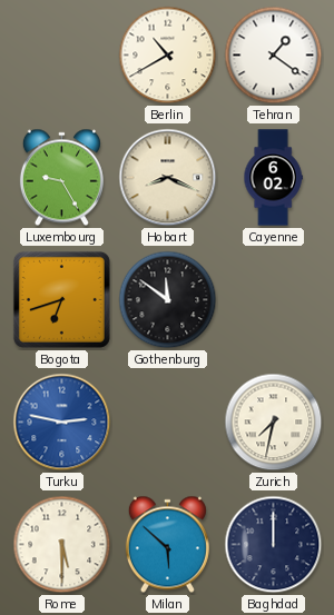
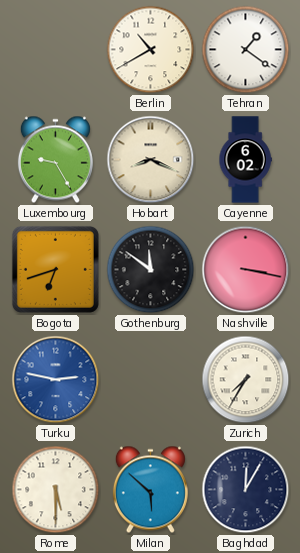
Nashville: none -> 3:17 (246, 270)
Zurich: 7:32 -> 7:35 (246, 380)
Baghdad: 12:00 -> 12:05 (246, 490)
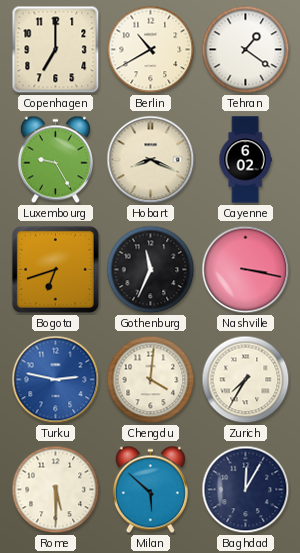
Copenhagen: none -> 7:00 (56, 50)
Gothenburg: 11:51 -> 11:34 (151, 270)
Chengdu: none -> 4:01 (151, 380)
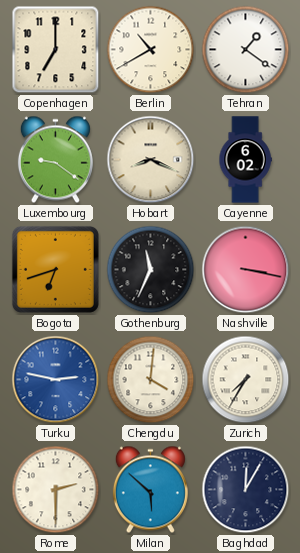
Luxembourg: 9:25 -> 9:21 (55, 160)
Rome: 5:30 -> 2:30 (56, 490)
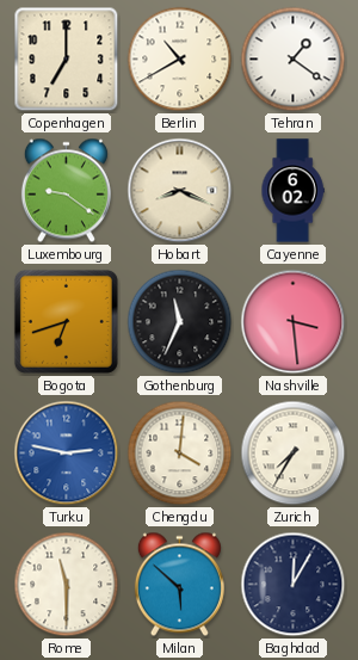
Nashville: 3:17 -> 3:29 (294, 322)
Rome: 2:30 -> 11:30 (67, 585)
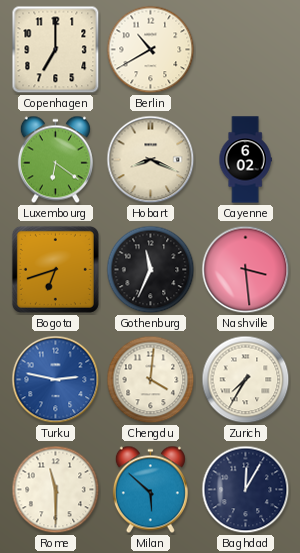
Tehran: 1:21 -> none (294, 60)
Luxembourg: 9:21 -> 6:21 (55, 160)
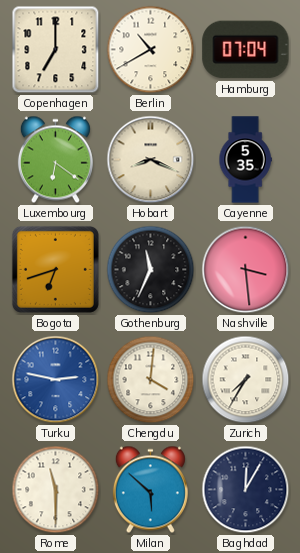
Hamburg: none -> 07:04 (246, 50)
Cayenne: 6:02 -> 5:35 (245, 160)
